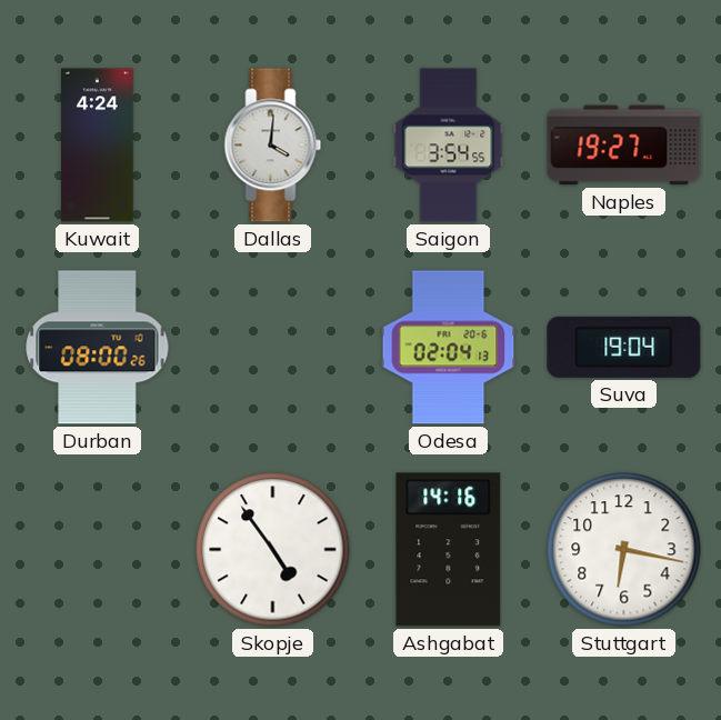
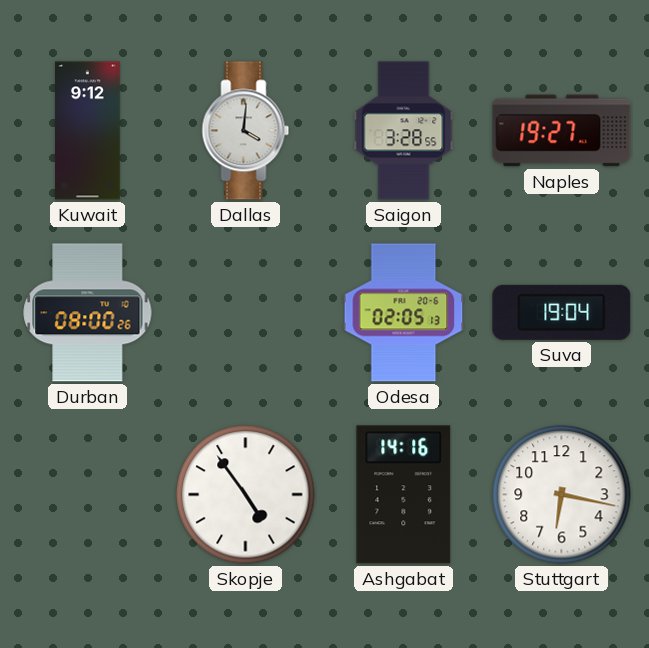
Kuwait: 4:24 -> 9:12 (88, 131)
Saigon: 3:54 -> 3:28 (404, 131)
Odesa: 02:04 -> 02:05 (404, 313)
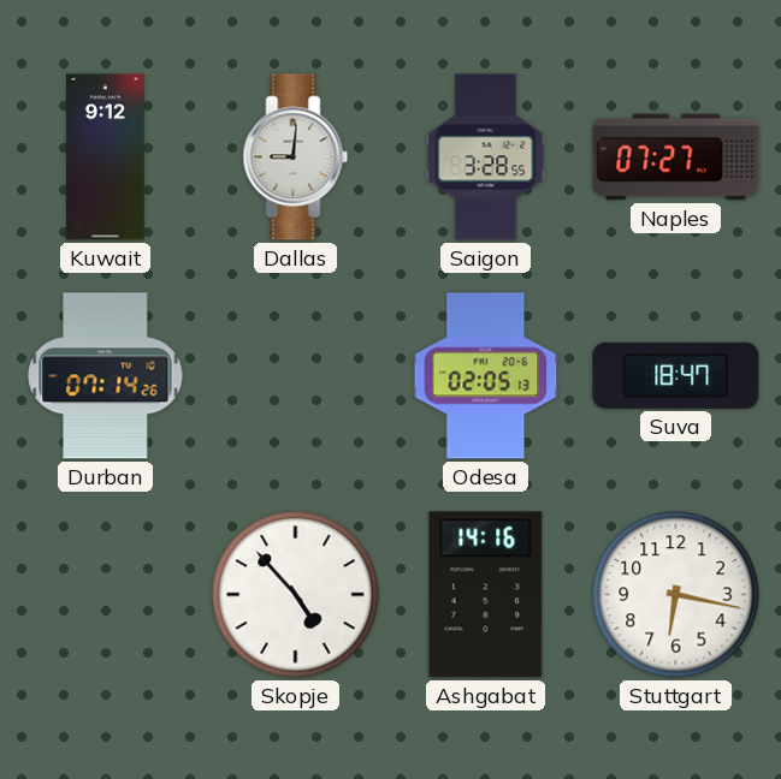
Dallas: 4:01 -> 9:01 (296, 157)
Naples: 19:27 -> 07:27 (676, 157)
Durban: 08:00 -> 07:14 (106, 376)
Suva: 19:04 -> 18:47 (676, 375)
Skopje: 4:54 -> 4:53 (296, 595)
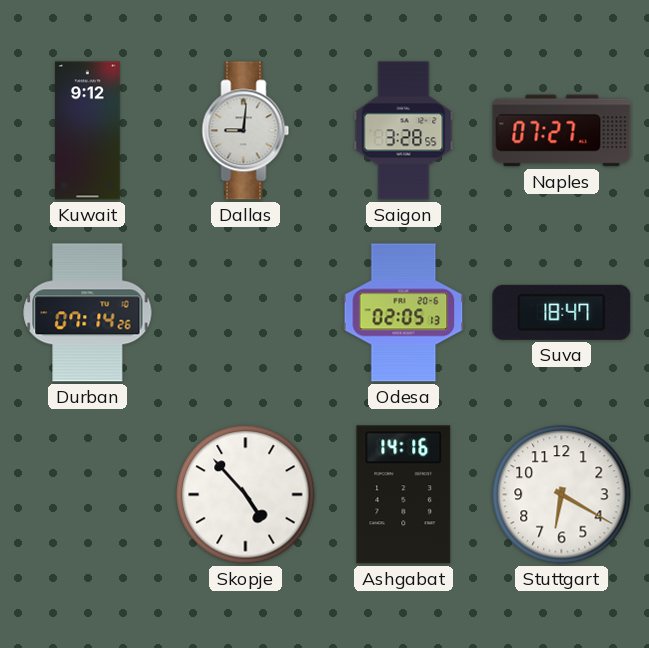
Stuttgart: 6:17 -> 6:20 (562, 495)
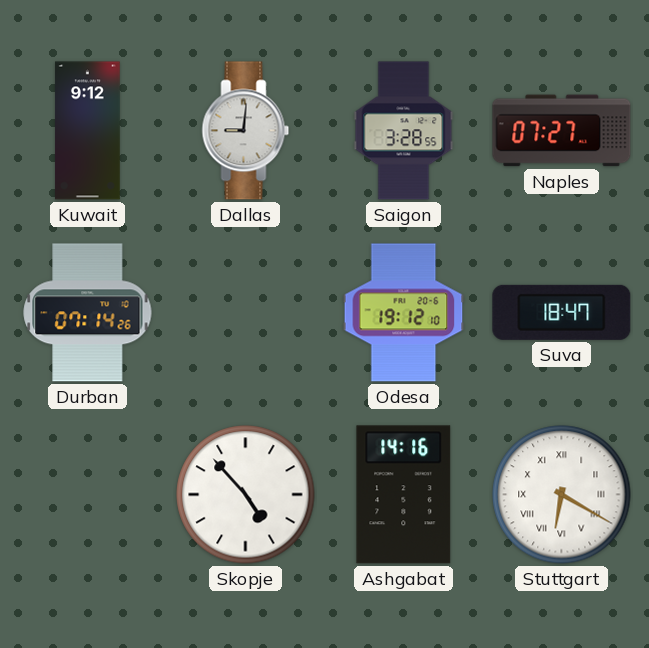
Odesa: 02:05 -> 19:12 (404, 313)
Stuttgart numerals: Arabic -> Roman (562, 495)
